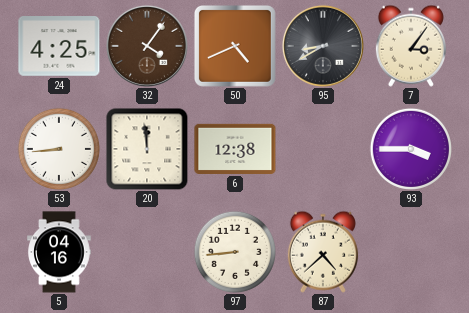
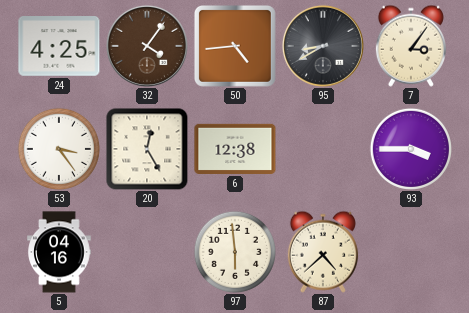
50: 4:41 -> 4:44 (235, 46)
53: 8:44 -> 3:24 (59, 149)
20: 11:59 -> 12:25 (147, 149)
97: 8:44 -> 5:59 (235, 252)
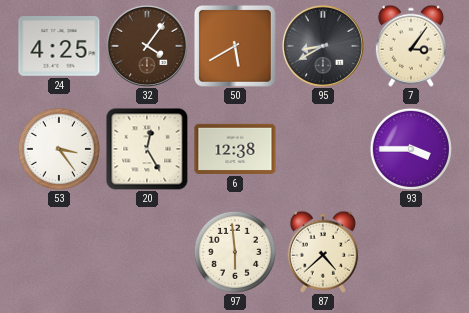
50: 4:44 -> 5:40 (235, 46)
5: 04:16 -> none (59, 252)
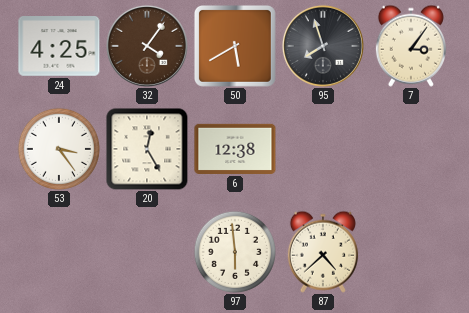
95: 8:40 -> 7:57 (323, 46)
93: 3:45 -> none (411, 149)
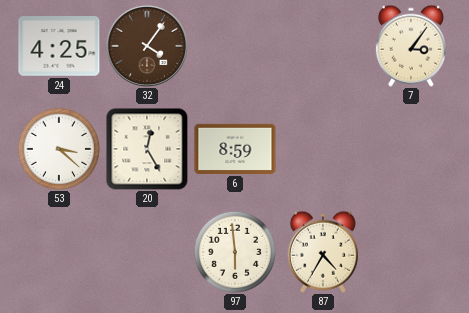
50: 5:40 -> none (235, 46)
95: 7:57 -> none (323, 46)
53: 3:24 -> 3:22 (59, 149)
6: 12:38 -> 8:59 (235, 149)
87: 4:38 -> 4:35 (323, 252)
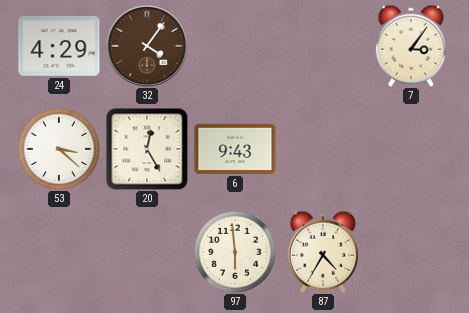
24: 4:25 -> 4:29 (59, 46)
6: 8:59 -> 9:43 (235, 149)
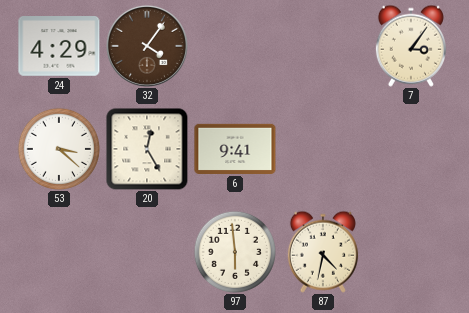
6: 9:43 -> 9:41 (235, 149)
87: 4:35 -> 4:32 (323, 252)
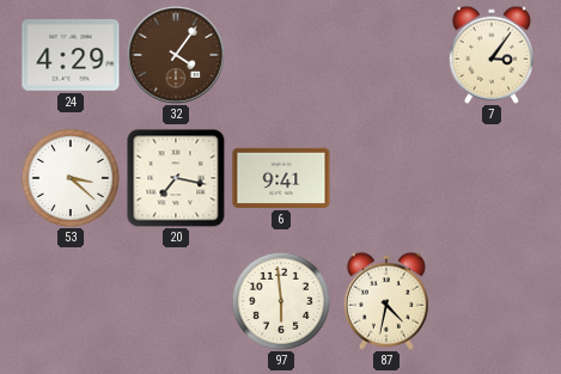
20: 12:25 -> 7:17 (176, 178)
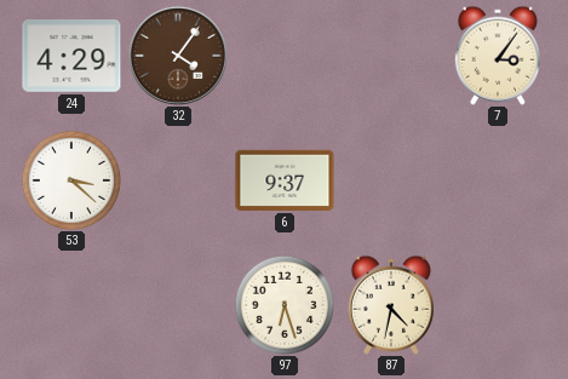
20: 7:17 -> none (176, 178)
6: 9:41 -> 9:37 (285, 180)
97: 5:59 -> 6:27 (285, 305)
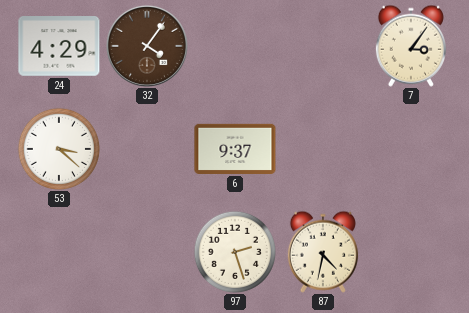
97: 6:27 -> 2:27 (235, 252)
